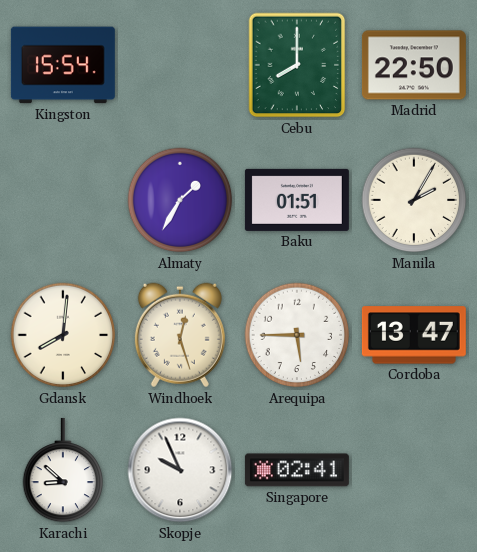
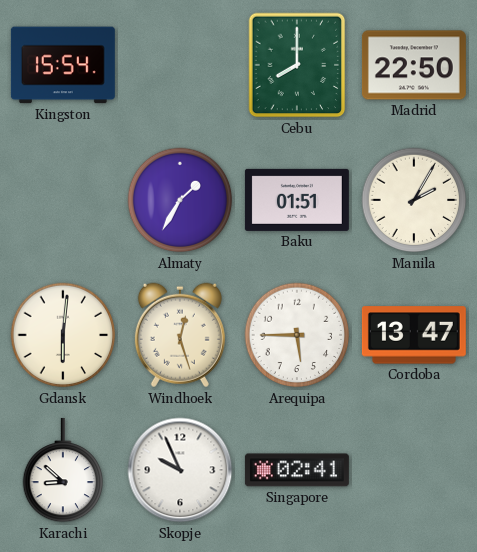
Gdansk: 8:01 -> 6:01 (63, 335)
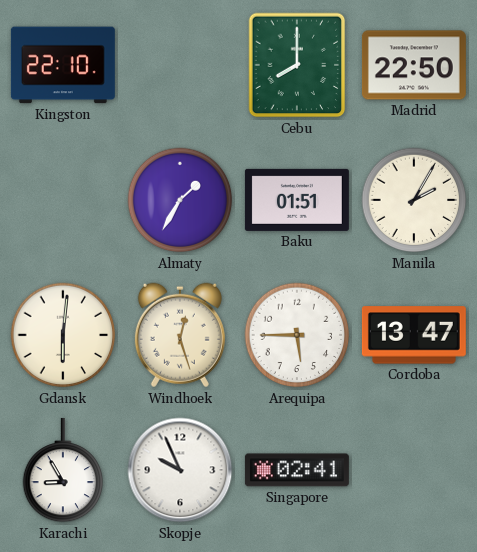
Kingston: 15:54 -> 22:10 (63, 65)
Karachi: 8:52 -> 8:55 (63, 470)
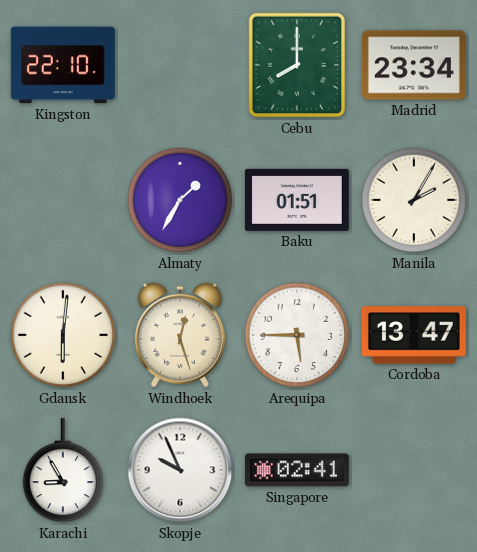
Madrid: 22:50 -> 23:34 (414, 65)
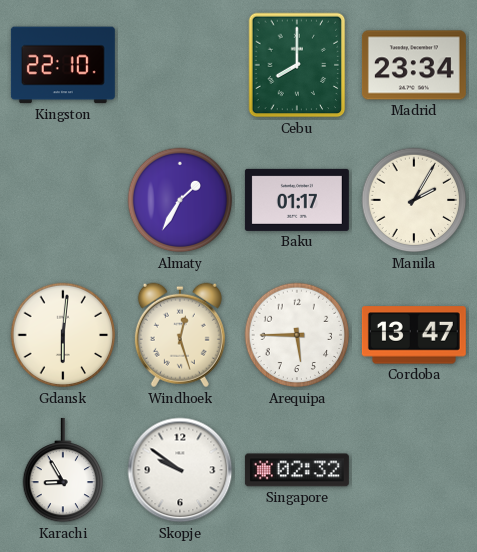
Baku: 01:51 -> 01:17 (297, 200)
Skopje: 9:56 -> 9:51 (180, 470)
Singapore: 02:41 -> 02:32 (297, 470)
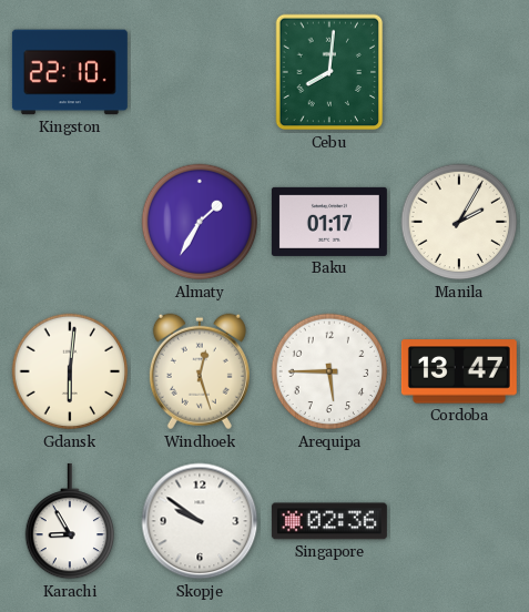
Cebu: 8:00 -> 8:01 (329, 72)
Madrid: 23:34 -> none (414, 65)
Singapore: 02:32 -> 02:36 (329, 521)
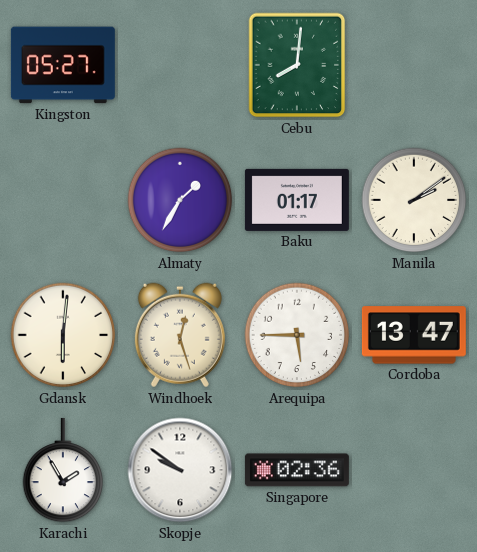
Kingston: 22:10 -> 05:27 (63, 65)
Manila: 2:05 -> 2:09 (414, 200)
Karachi: 8:55 -> 1:55 (63, 470)
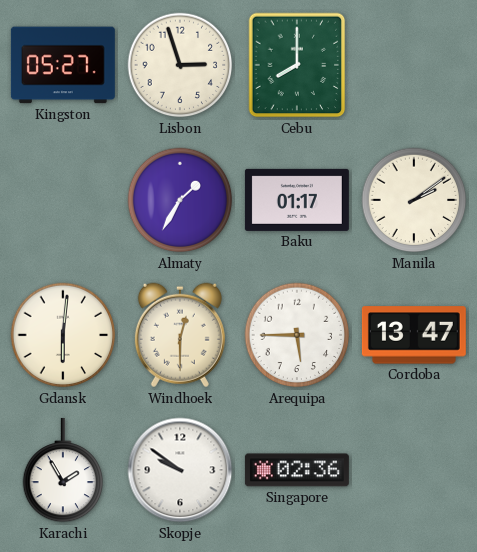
Lisbon: none -> 2:57 (180, 65)
Cebu: 8:01 -> 8:00 (297, 65)
Windhoek: 12:27 -> 12:30 (180, 335)
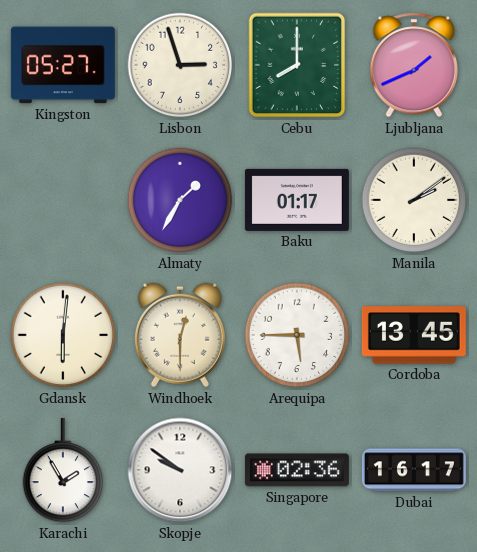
Ljubljana: none -> 1:41 (414, 65)
Cordoba: 13:47 -> 13:45 (414, 335)
Dubai: none -> 16:17 (414, 470)
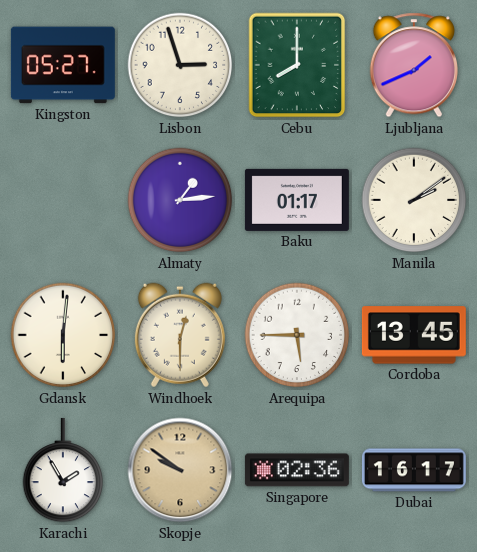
Almaty: 1:35 -> 1:14 (180, 200)
Skopje dial: white -> champagne (180, 470)
